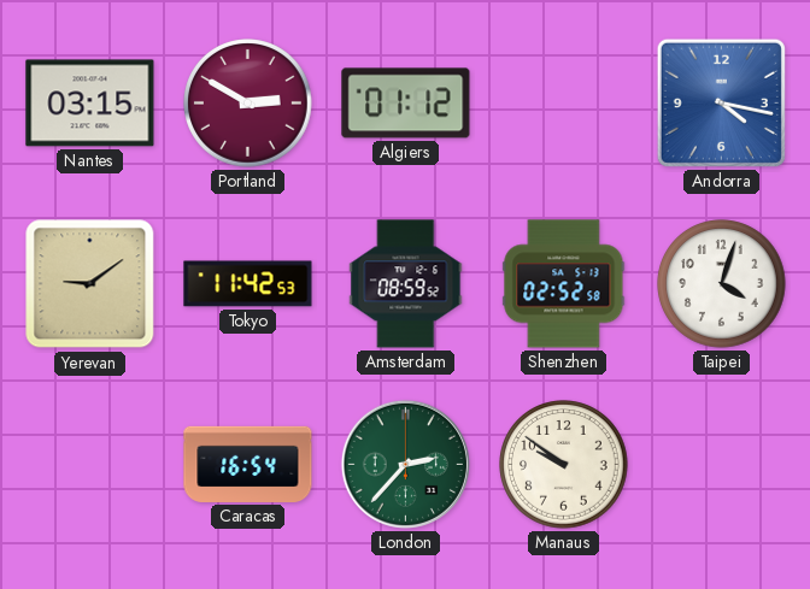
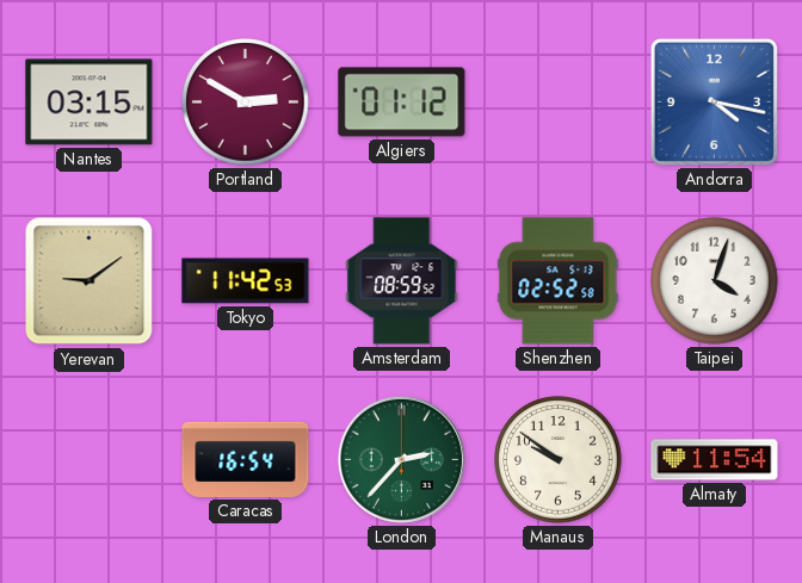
Almaty: none -> 11:54 (715, 460)
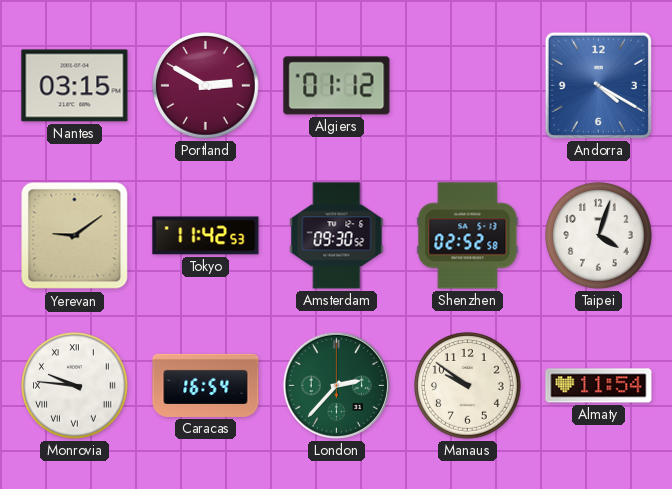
Andorra: 4:17 -> 4:20 (598, 85)
Amsterdam: 08:59 -> 09:30 (337, 236)
Monrovia: none -> 9:46 (75, 386)
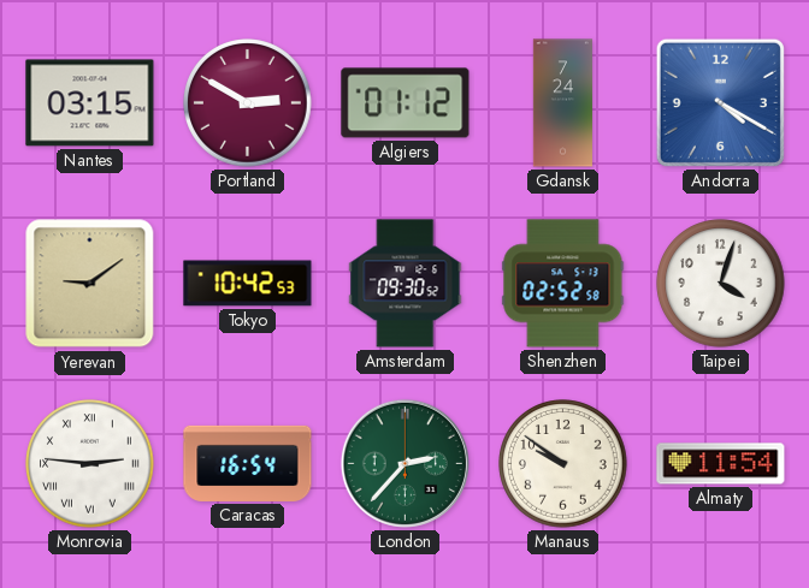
Gdansk: none -> 7:24 (562, 103)
Tokyo: 11:42 -> 10:42 (248, 284)
Monrovia: 9:46 -> 2:46 (90, 464)
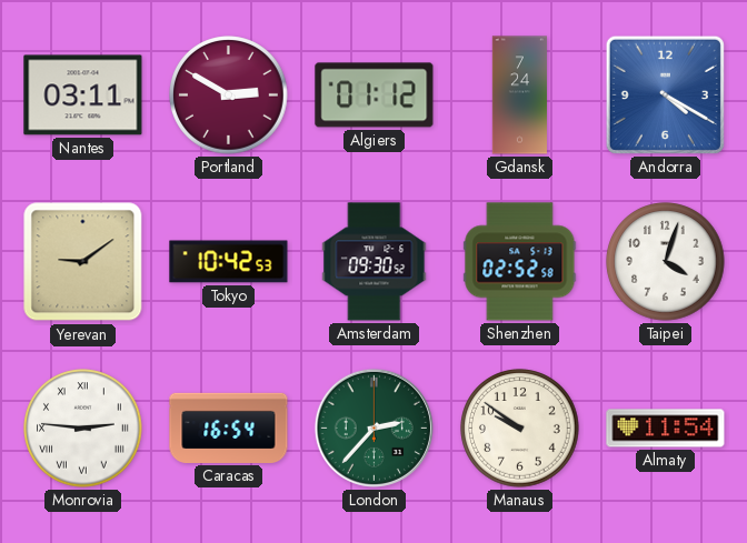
Nantes: 03:15 -> 03:11 (83, 95)
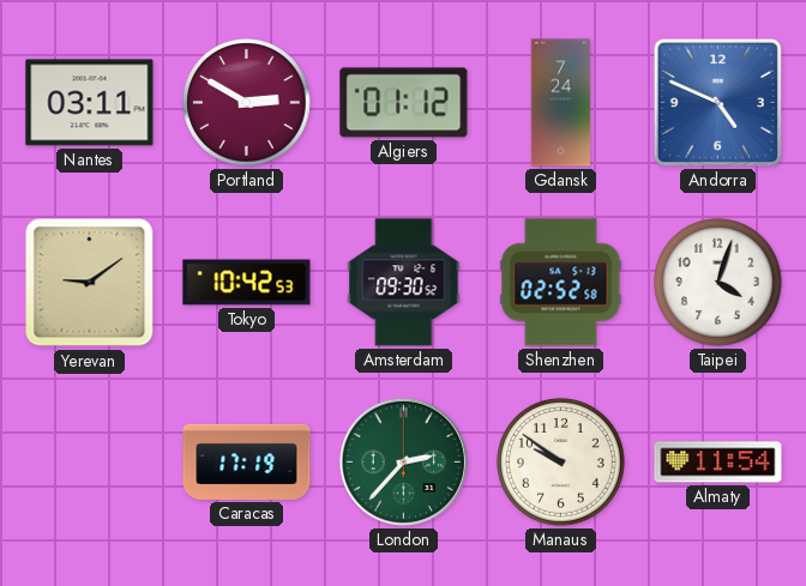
Andorra: 4:20 -> 4:49 (717, 102)
Monrovia: 2:46 -> none (83, 429)
Caracas: 16:54 -> 17:19 (247, 461)
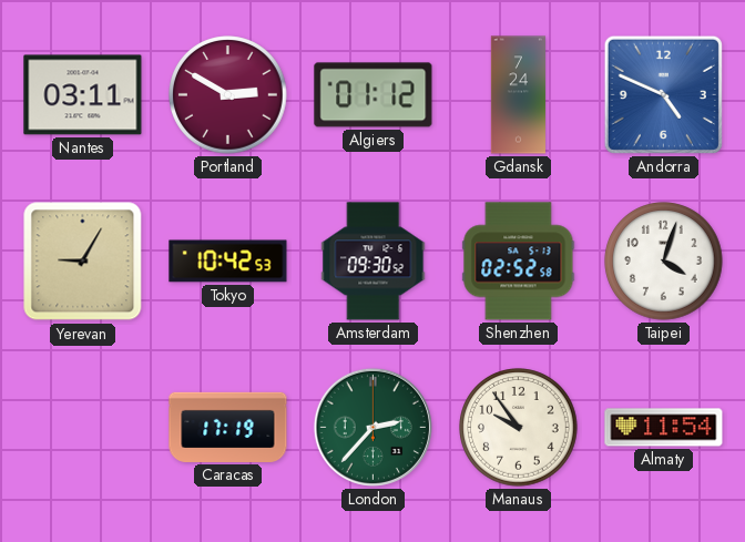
Yerevan: 9:09 -> 9:05 (83, 262)
Manaus: 9:51 -> 9:54 (519, 428)
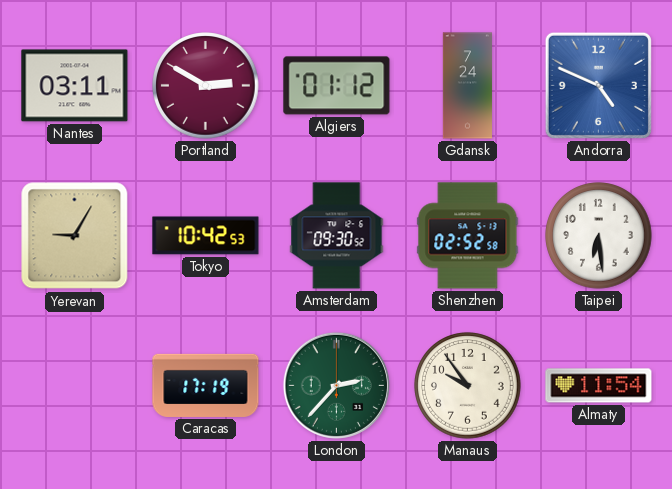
Taipei: 4:03 -> 6:29 (599, 236)
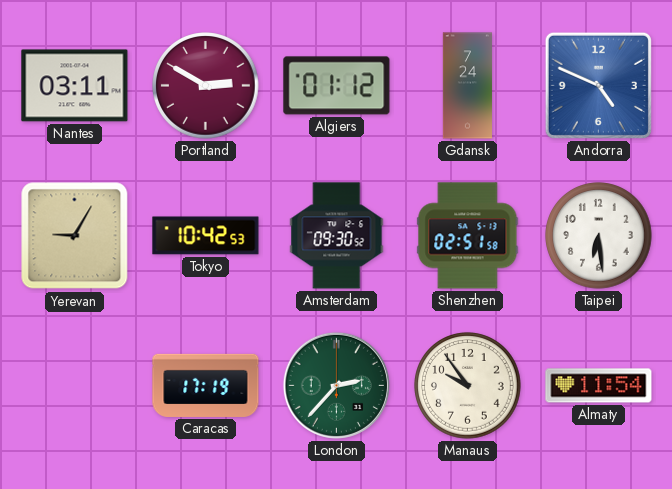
Shenzhen: 02:52 -> 02:51 (468, 236)
